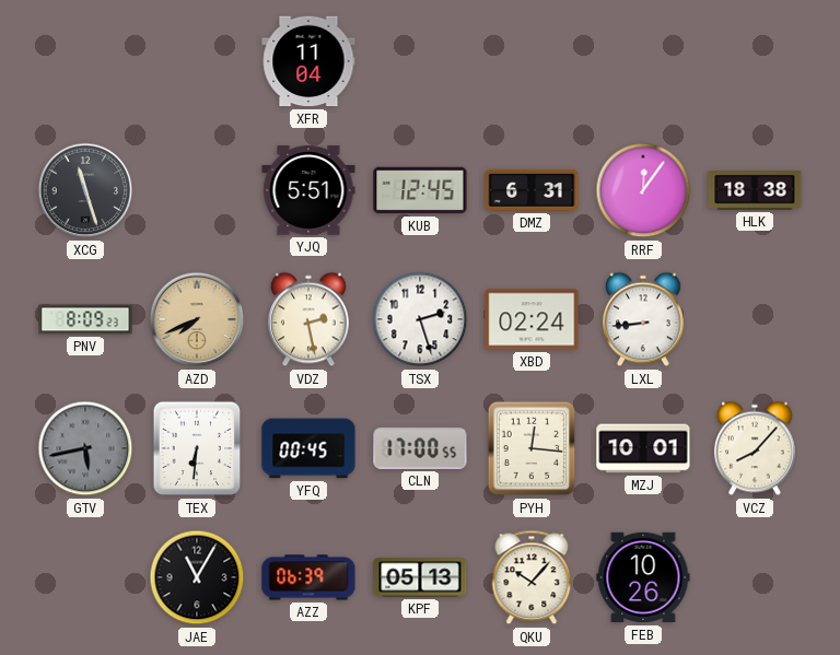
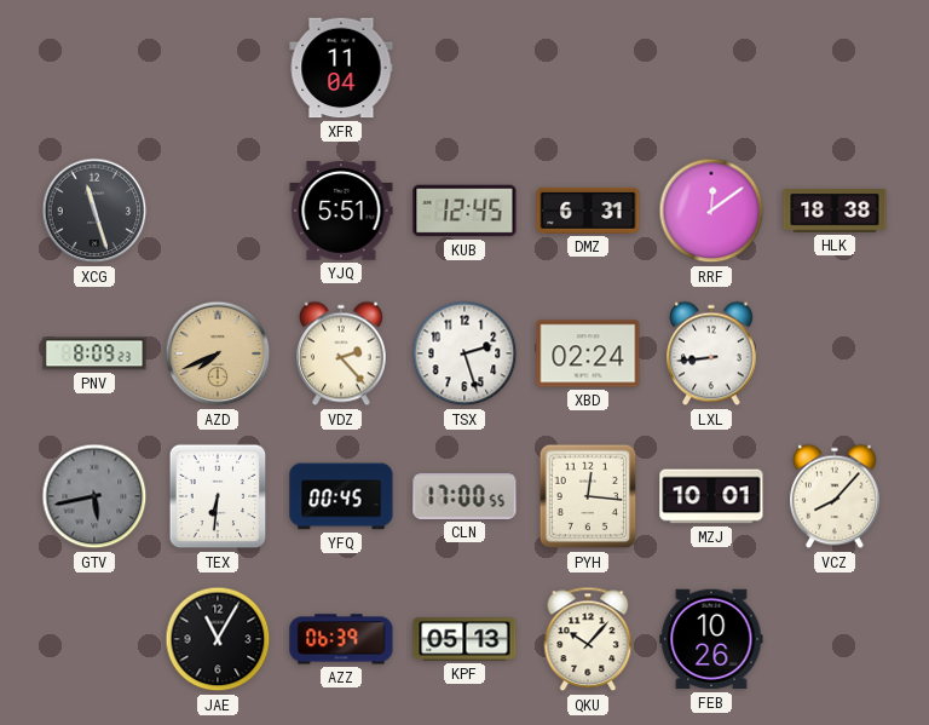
RRF: 12:06 -> 12:09 (711, 211)
VDZ: 2:28 -> 2:23 (341, 353)
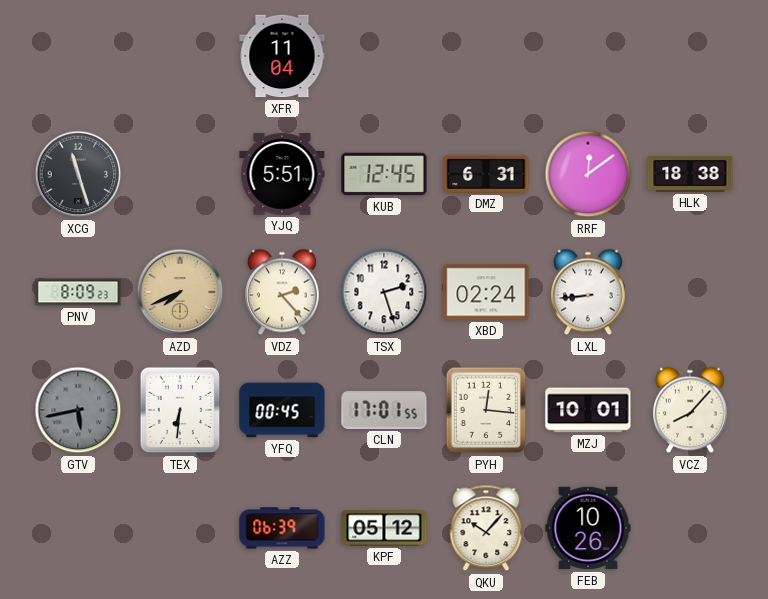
CLN: 17:00 -> 17:01 (384, 410)
JAE: 11:05 -> none (218, 639)
KPF: 05:13 -> 05:12 (384, 528)
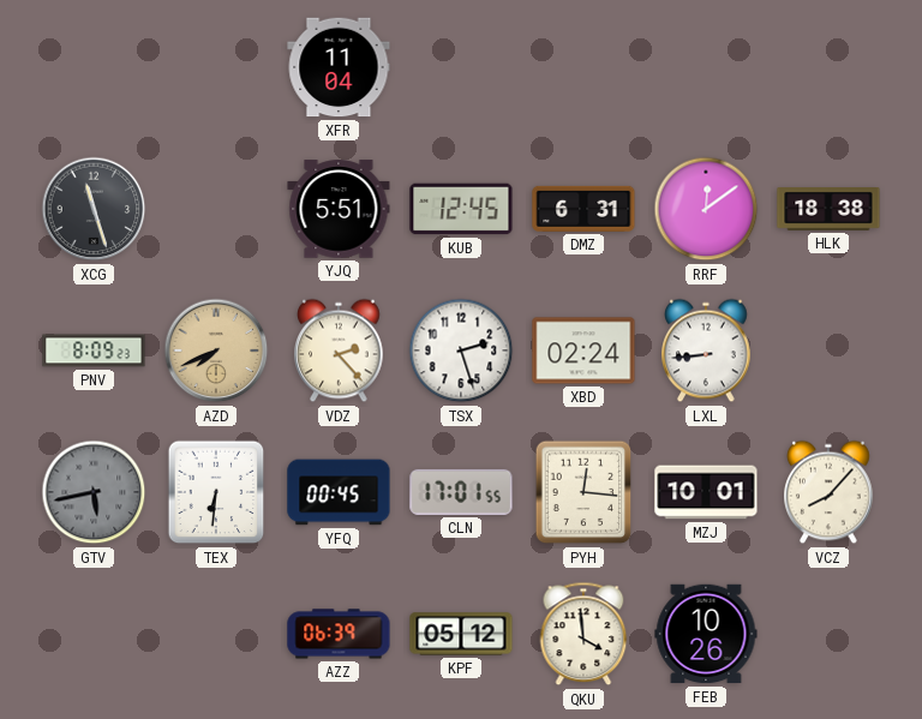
QKU: 10:07 -> 3:59 (583, 634)
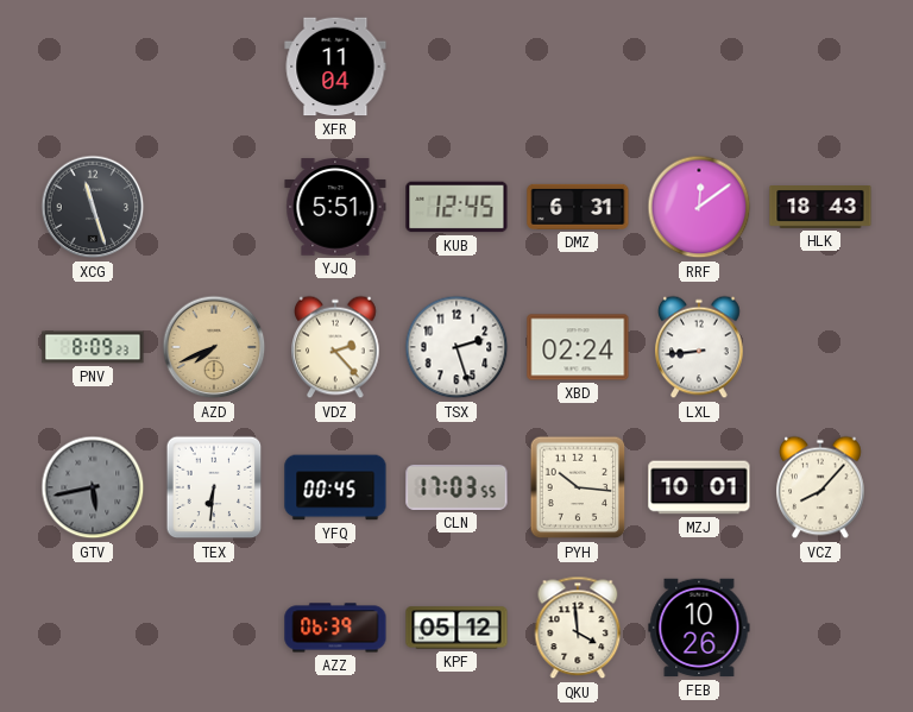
HLK: 18:38 -> 18:43 (820, 208)
CLN: 17:01 -> 17:03 (456, 487)
PYH: 12:16 -> 10:16 (578, 487)
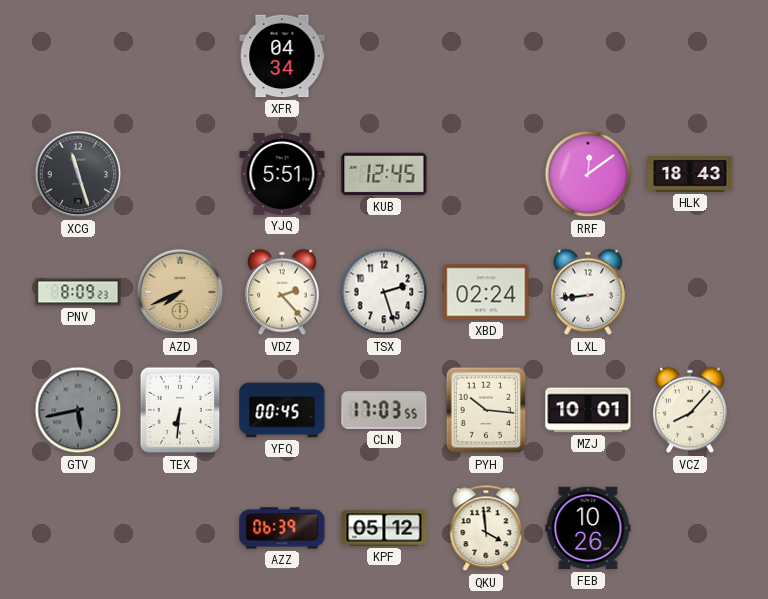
XFR: 11:04 -> 04:34 (282, 56)
DMZ: 6:31 -> none (578, 207)
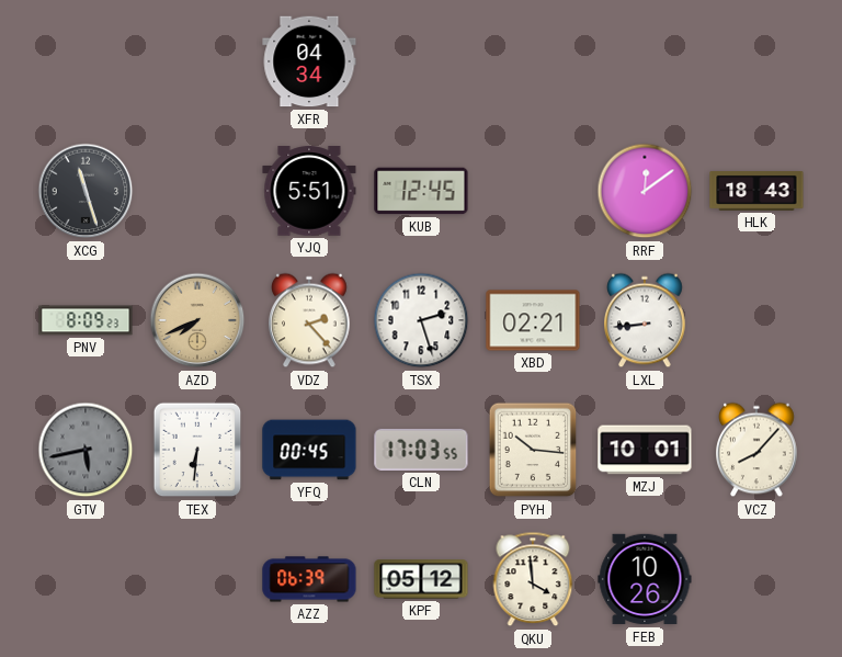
XBD: 02:24 -> 02:21 (533, 320)
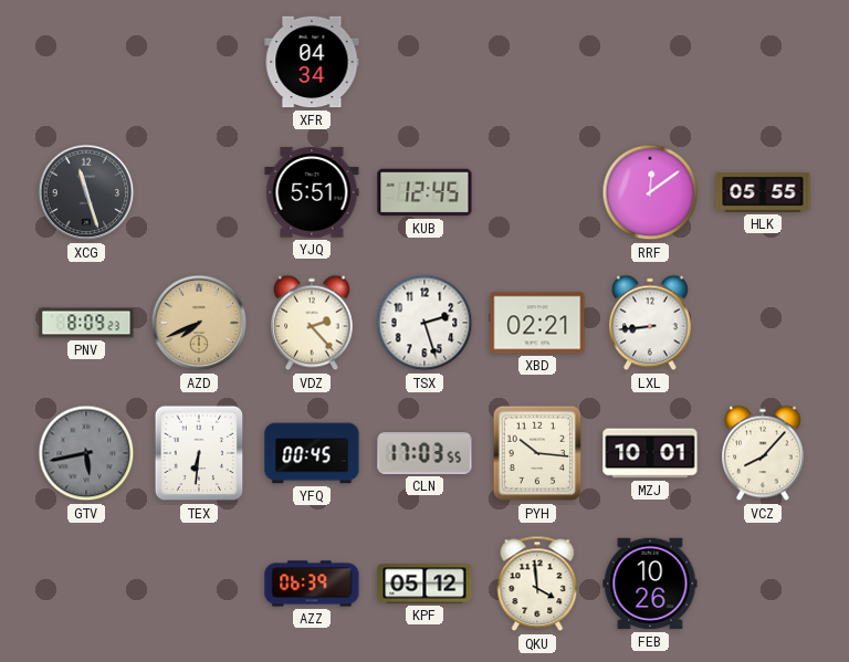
HLK: 18:43 -> 05:55 (763, 193)
